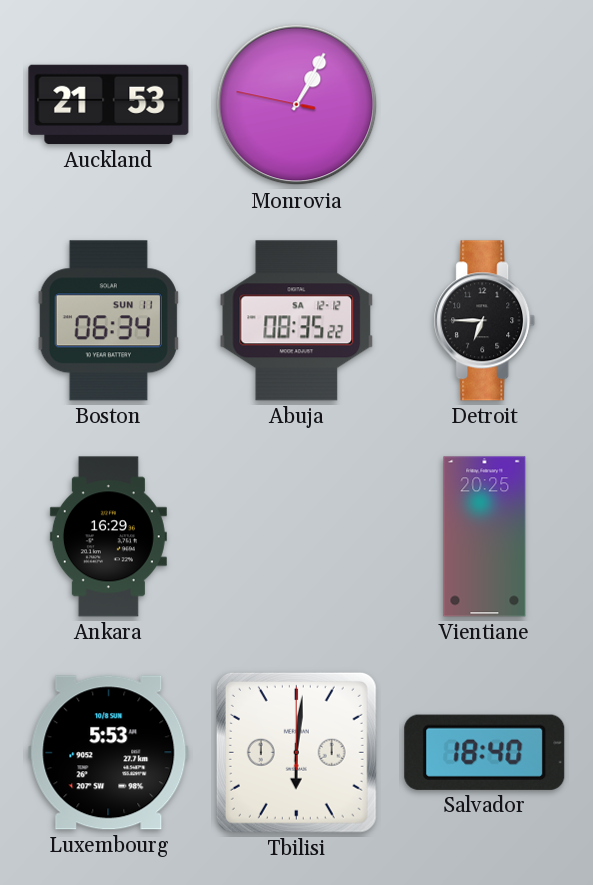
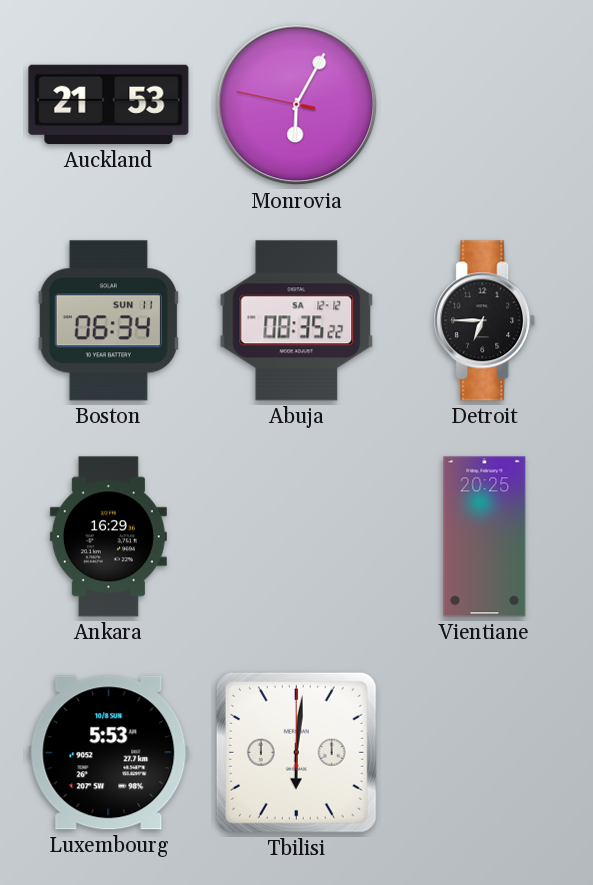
Monrovia: 1:04 -> 6:04 (297, 105)
Salvador: 18:40 -> none (485, 752)
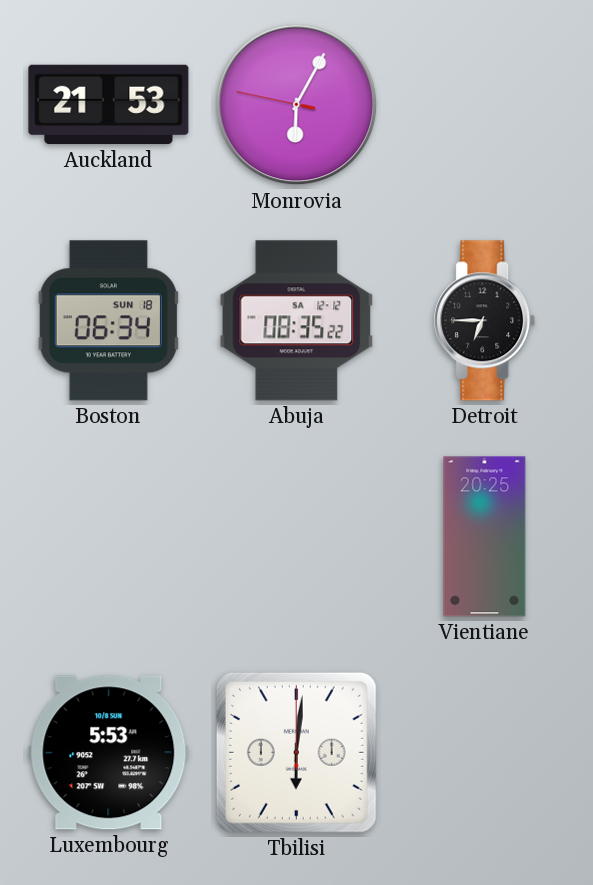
Boston date: SUN 11 -> SUN 18 (108, 321)
Ankara: 16:29 -> none (108, 537)
